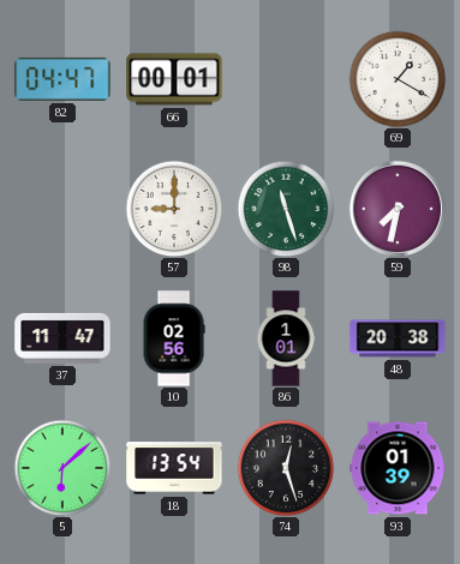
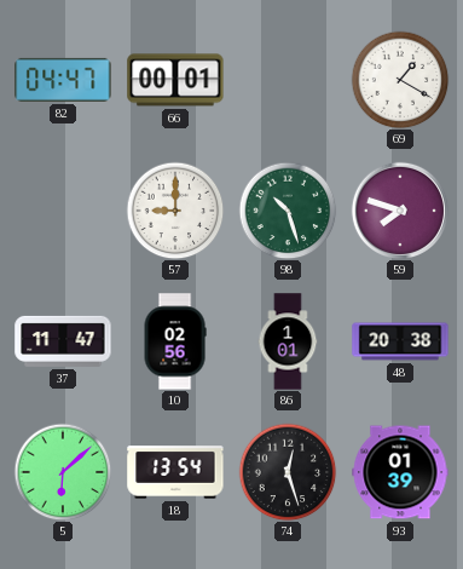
98: 11:27 -> 10:27 (288, 211)
59: 7:32 -> 7:48 (399, 209)
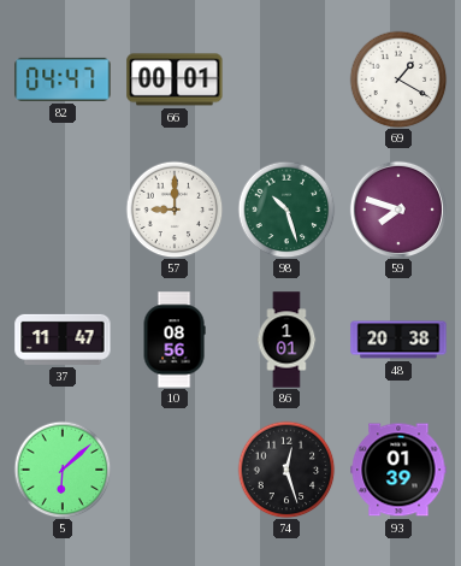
10: 02:56 -> 08:56 (175, 340)
18: 13:54 -> none (175, 472)
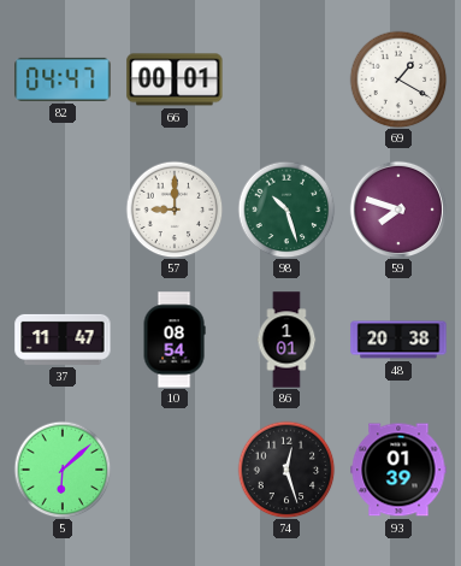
10: 08:56 -> 08:54 (175, 340)
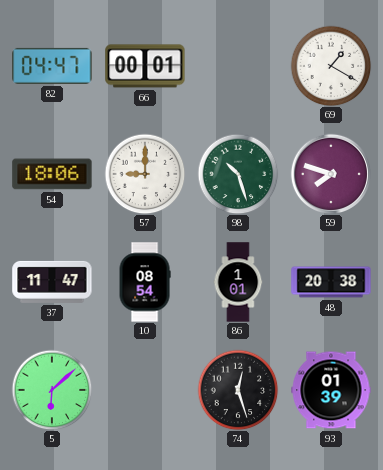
54: none -> 18:06 (52, 174)
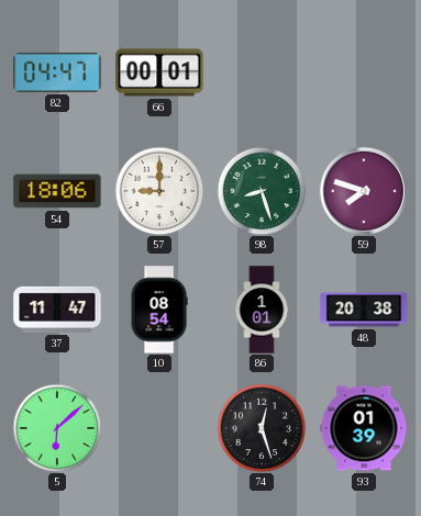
69: 1:20 -> none (331, 66)
98: 10:27 -> 8:27 (262, 191)
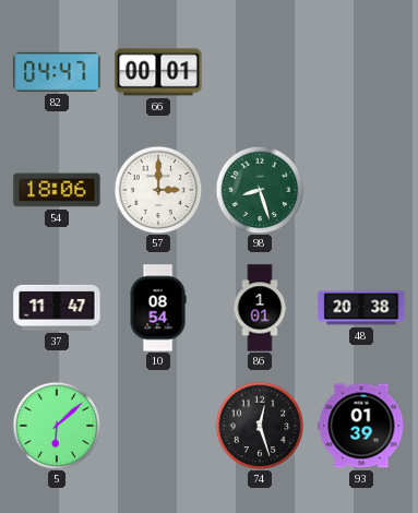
57: 9:00 -> 3:00 (158, 190)
59: 7:48 -> none (363, 190)
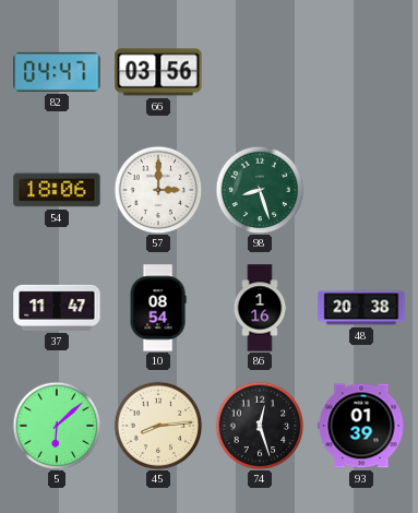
66: 00:01 -> 03:56 (158, 72)
86: 1:01 -> 1:16 (260, 308)
45: none -> 8:14 (158, 426)
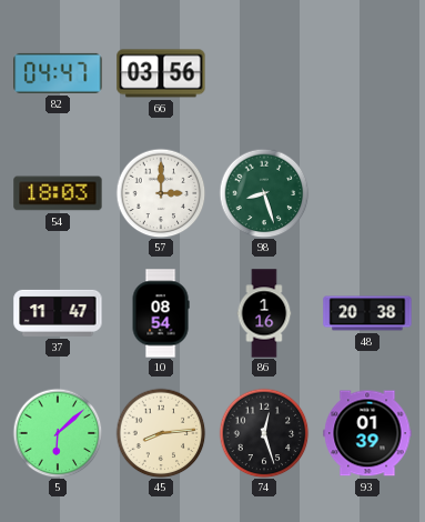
54: 18:06 -> 18:03 (58, 193)
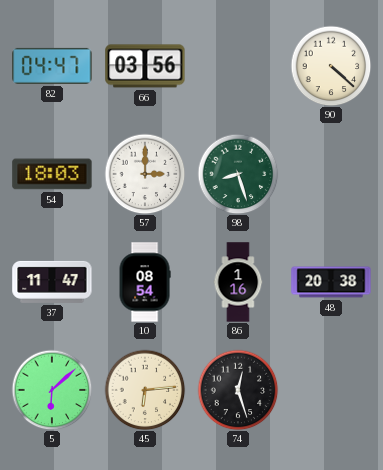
90: none -> 4:22 (331, 66)
45: 8:14 -> 6:14 (145, 390)
93: 01:39 -> none (367, 433)
